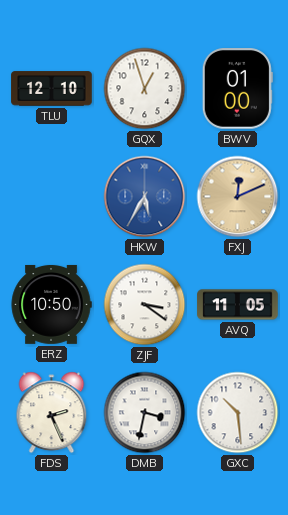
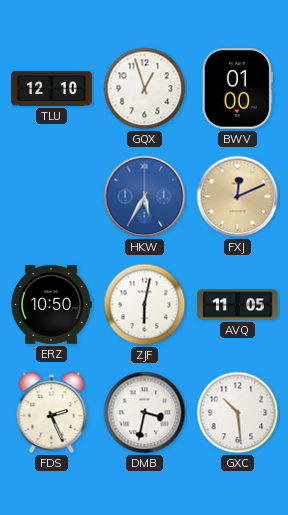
ZJF: 3:21 -> 6:02 (145, 305)
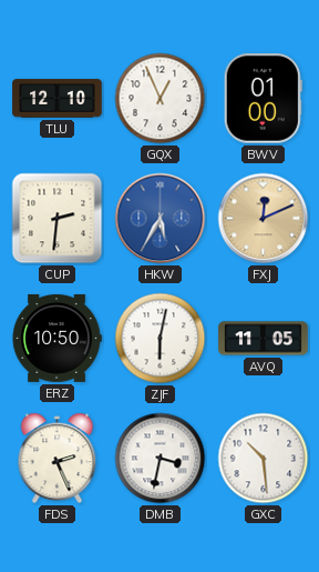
GQX: 12:57 -> 12:56 (161, 99)
CUP: none -> 2:31 (58, 219)
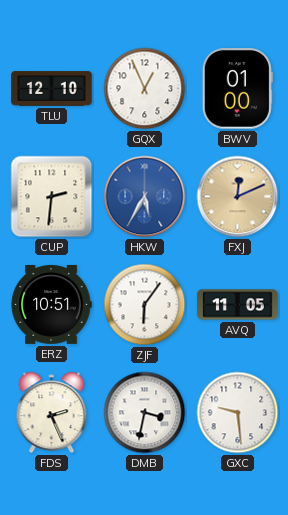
ERZ: 10:50 -> 10:51 (51, 305)
ZJF: 6:02 -> 6:06 (145, 305)
GXC: 10:29 -> 9:29 (238, 413)
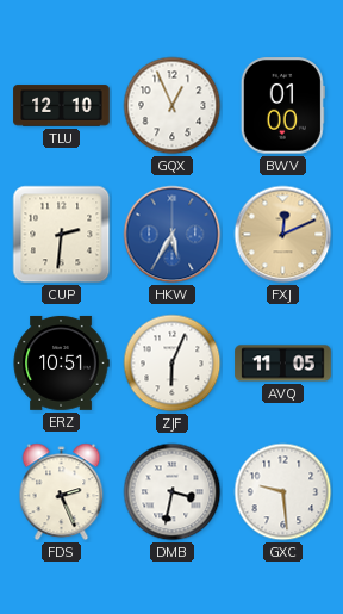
ZJF: 6:06 -> 6:04 (173, 364)
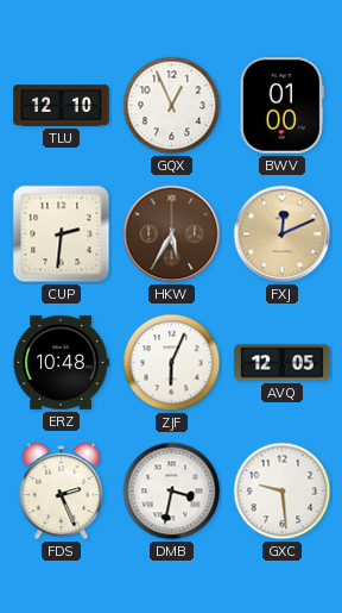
HKW dial: blue -> brown (172, 234)
ERZ: 10:51 -> 10:48 (61, 363)
AVQ: 11:05 -> 12:05 (283, 363)
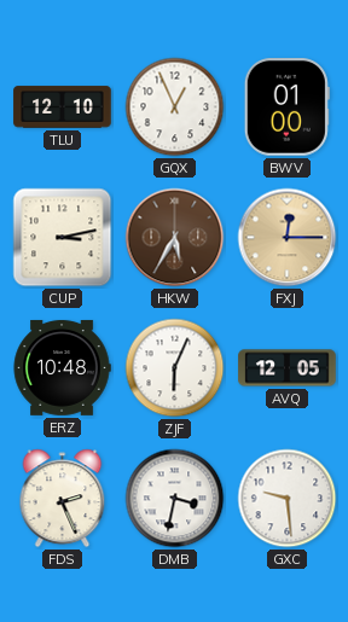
CUP: 2:31 -> 3:13 (63, 238)
FXJ: 12:11 -> 12:15 (288, 238)
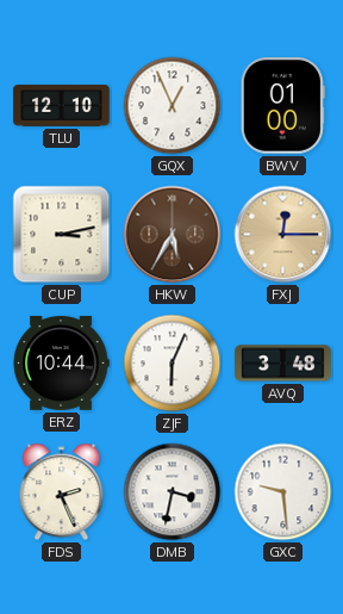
ERZ: 10:48 -> 10:44 (61, 364)
AVQ: 12:05 -> 3:48 (283, 364)
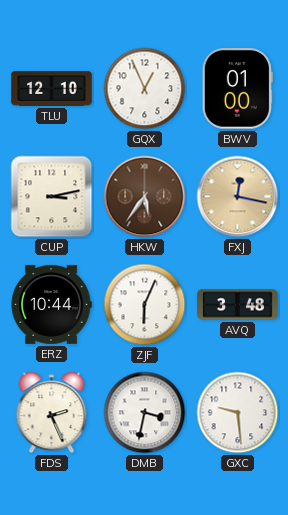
HKW: 5:35 -> 5:36 (145, 197)
FXJ: 12:15 -> 12:17 (238, 197)
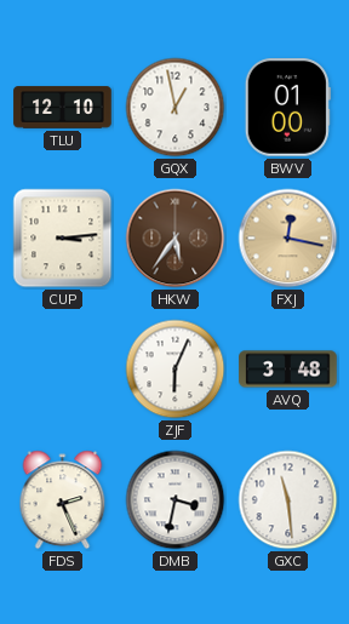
GQX: 12:56 -> 12:58 (176, 108)
CUP: 3:13 -> 3:14 (63, 239)
ERZ: 10:44 -> none (51, 305)
GXC: 9:29 -> 11:29 (288, 500)
